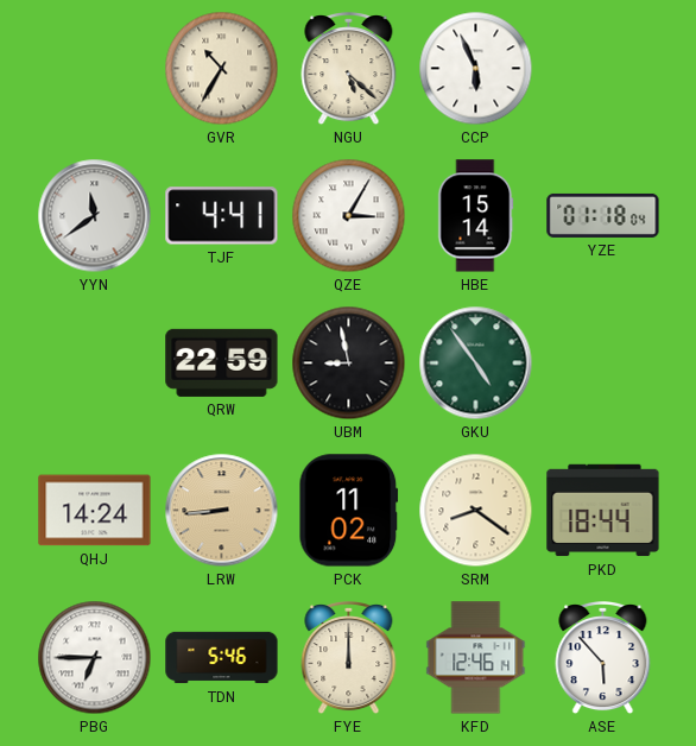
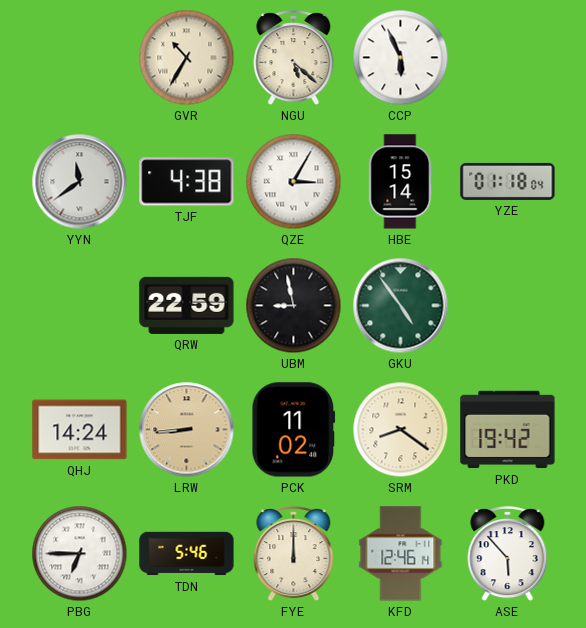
TJF: 4:41 -> 4:38 (187, 182)
PKD: 18:44 -> 19:42 (508, 430)
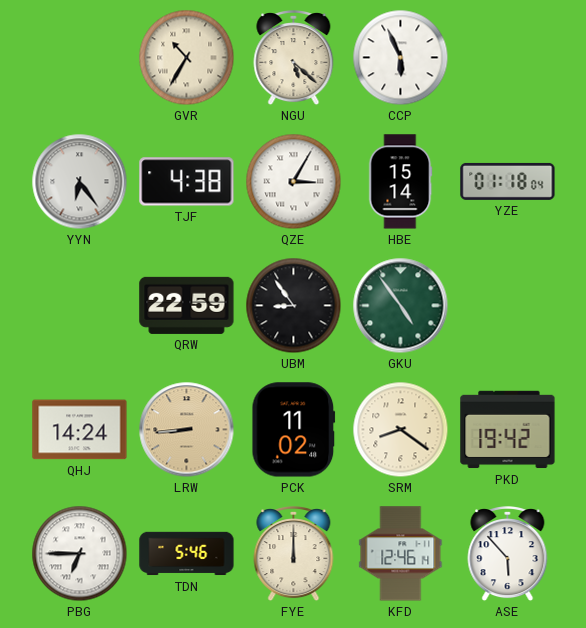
YYN: 11:39 -> 6:24 (80, 182)
UBM: 8:58 -> 8:54 (294, 306)
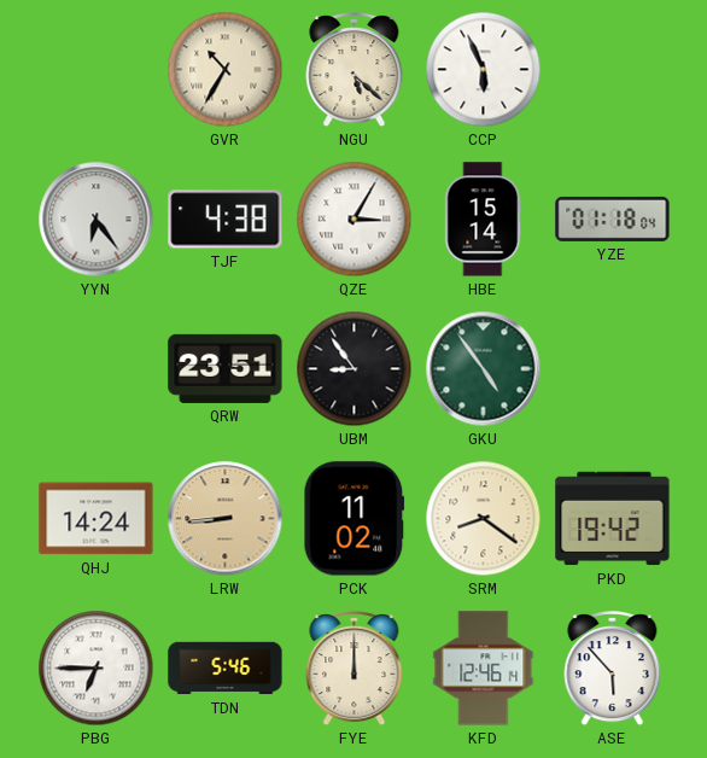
QRW: 22:59 -> 23:51 (226, 368)
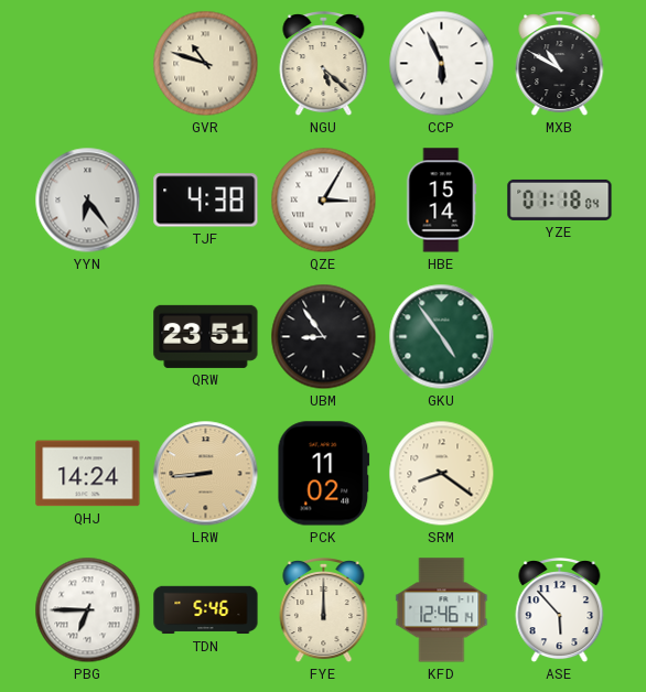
GVR: 10:35 -> 10:48 (206, 64)
MXB: none -> 10:50 (560, 65)
PKD: 19:42 -> none (613, 519)
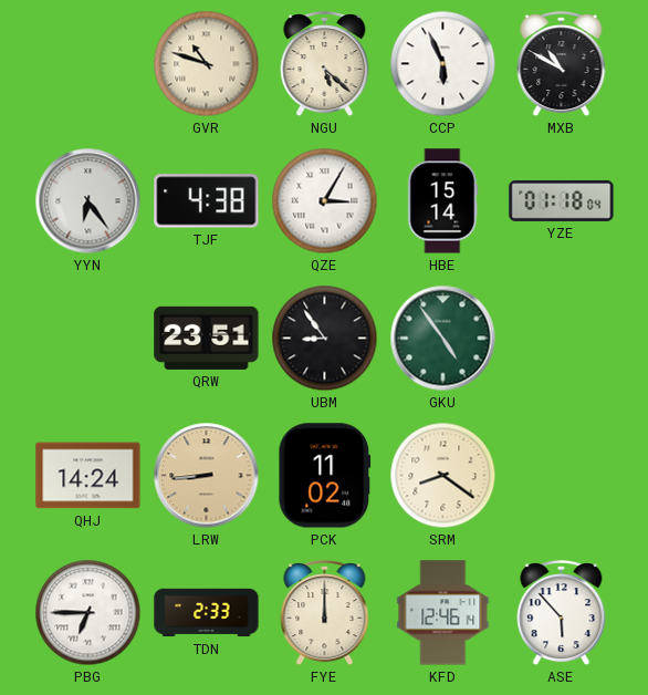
TDN: 5:46 -> 2:33 (207, 613)
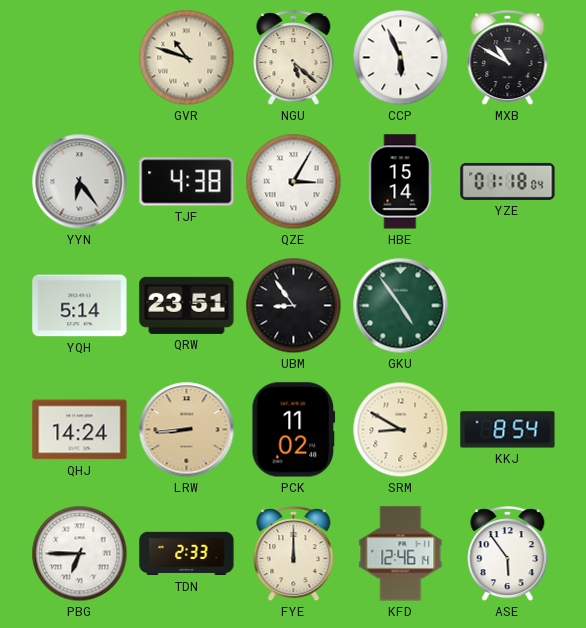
YQH: none -> 5:14 (80, 306)
SRM: 8:21 -> 8:50 (401, 430)
KKJ: none -> 8:54 (508, 430)
ASE: 5:53 -> 5:54 (508, 555)
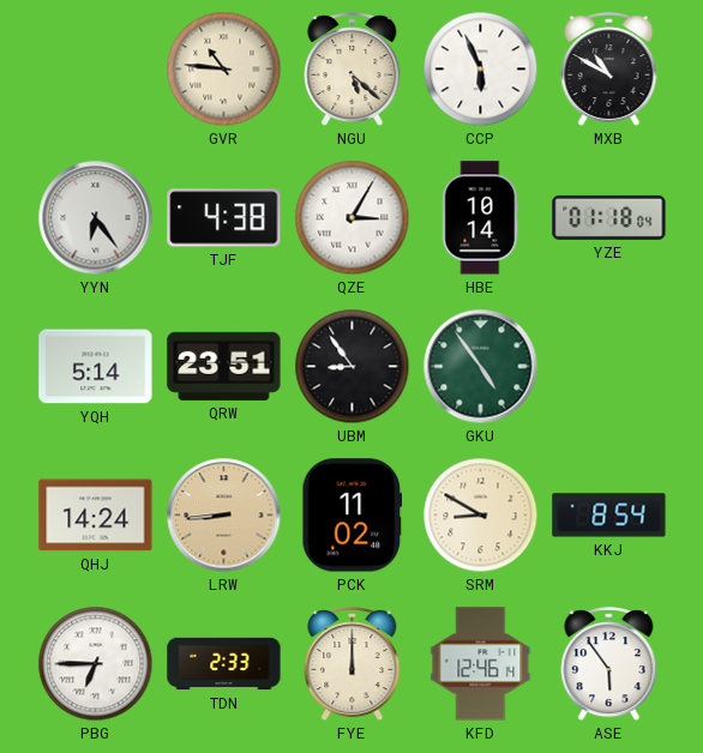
GVR: 10:48 -> 10:46 (224, 70)
HBE: 15:14 -> 10:14 (481, 218)
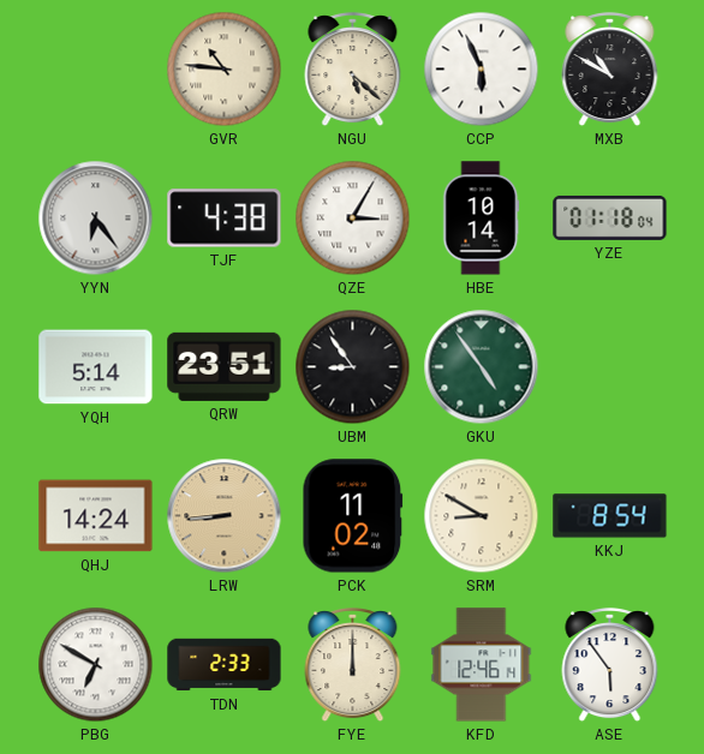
PBG: 6:45 -> 6:50 (96, 665)
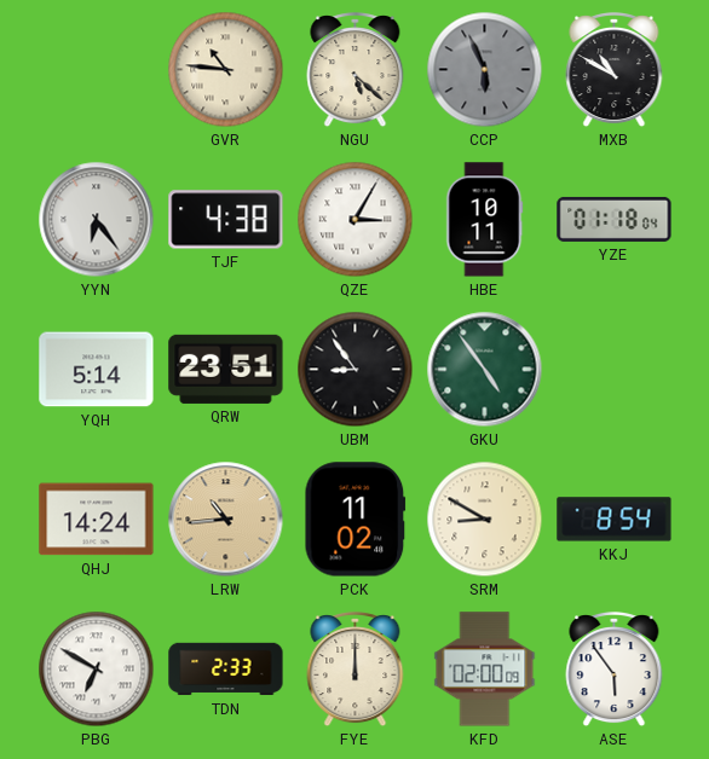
CCP dial: white -> grey (485, 70)
HBE: 10:14 -> 10:11 (485, 220)
LRW: 8:44 -> 10:44 (226, 520)
KFD: 12:46 -> 02:00 (485, 670)
